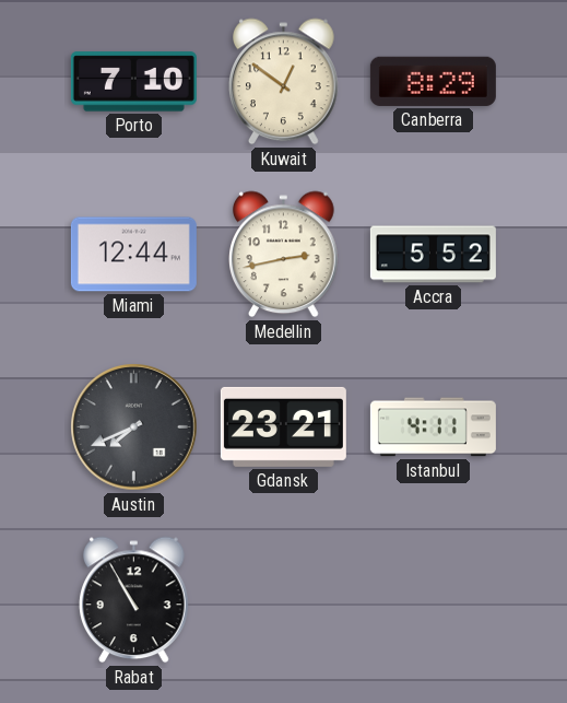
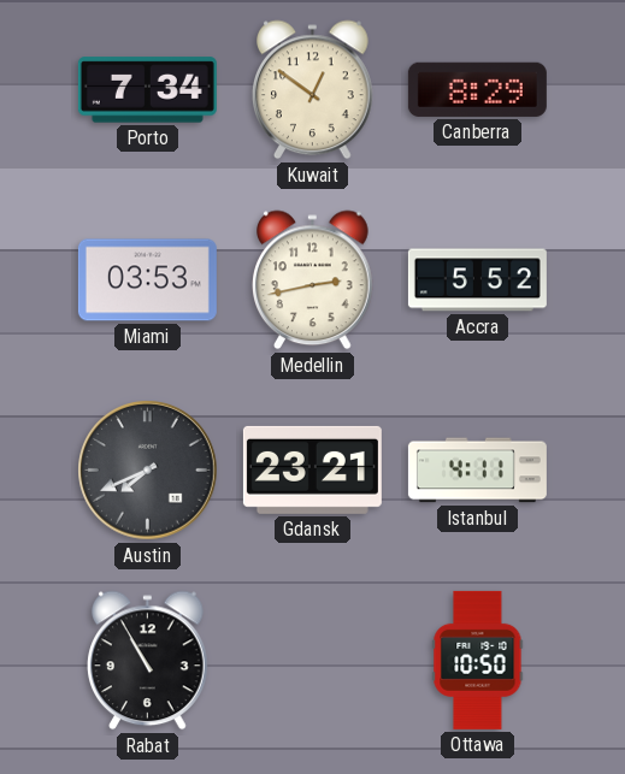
Porto: 7:10 -> 7:34 (147, 90)
Miami: 12:44 -> 03:53 (147, 280)
Ottawa: none -> 10:50 (478, 660)
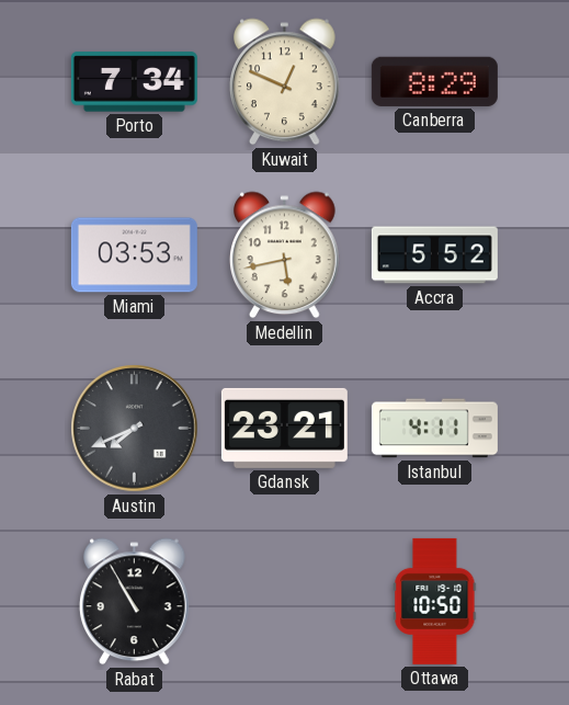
Kuwait: 12:51 -> 12:49 (285, 82)
Medellin: 2:43 -> 5:43 (285, 255)
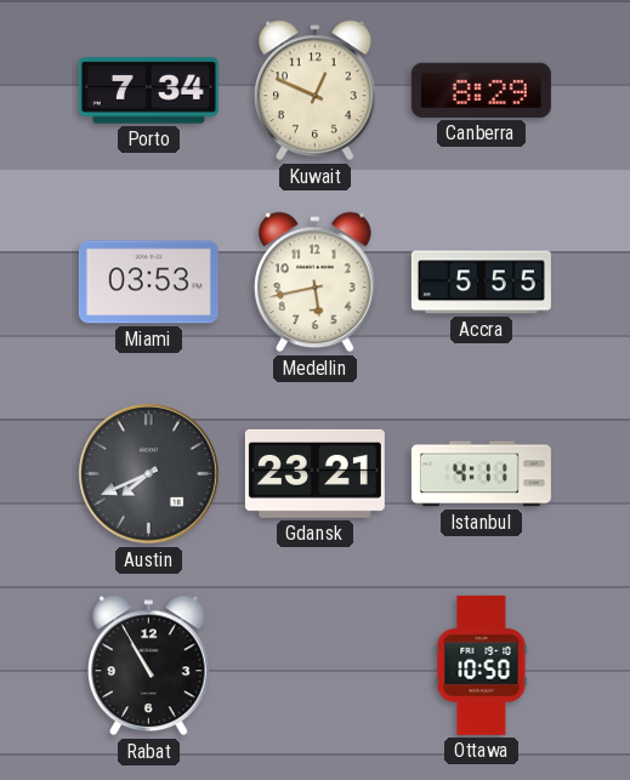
Accra: 5:52 -> 5:55 (481, 283)
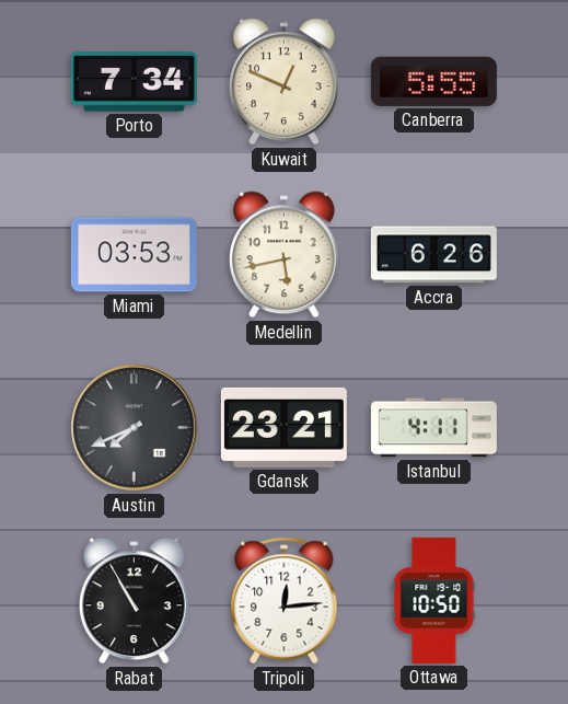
Canberra: 8:29 -> 5:55 (433, 81)
Accra: 5:55 -> 6:26 (433, 255)
Tripoli: none -> 12:14 (285, 601)
